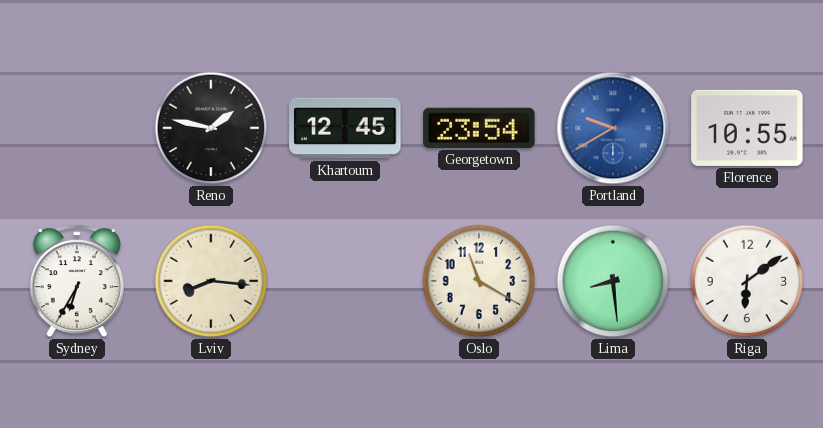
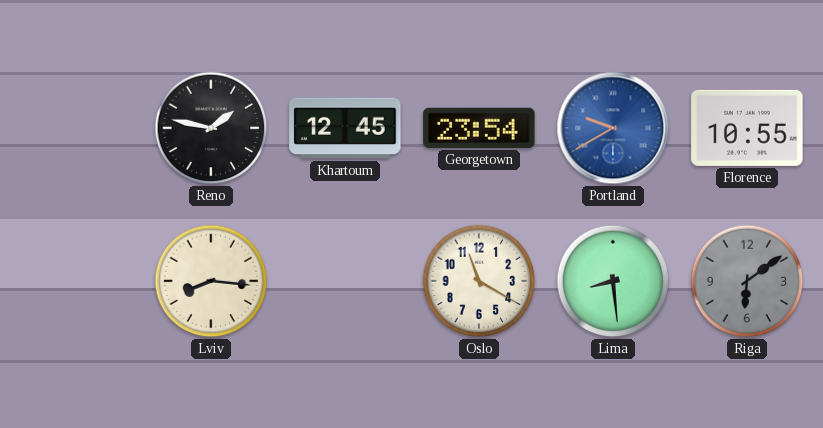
Sydney: 6:35 -> none (77, 282)
Riga dial: white -> grey (747, 281)
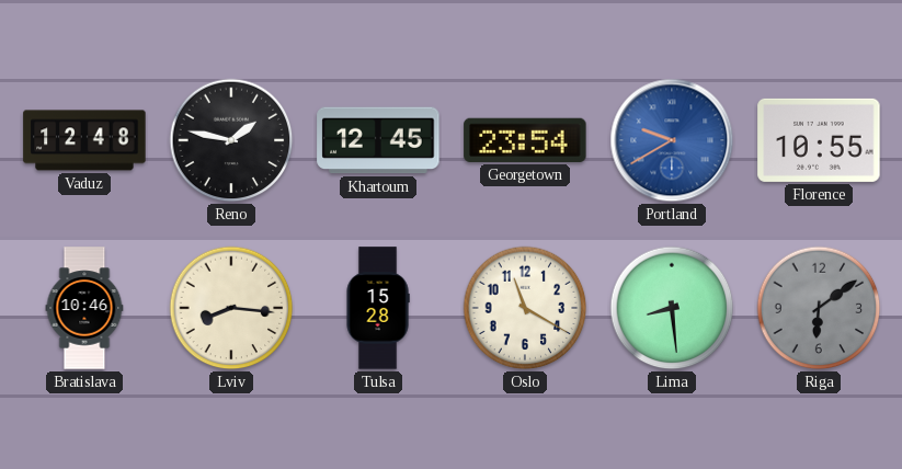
Vaduz: none -> 12:48 (84, 140)
Bratislava: none -> 10:46 (84, 308)
Tulsa: none -> 15:28 (378, 308)
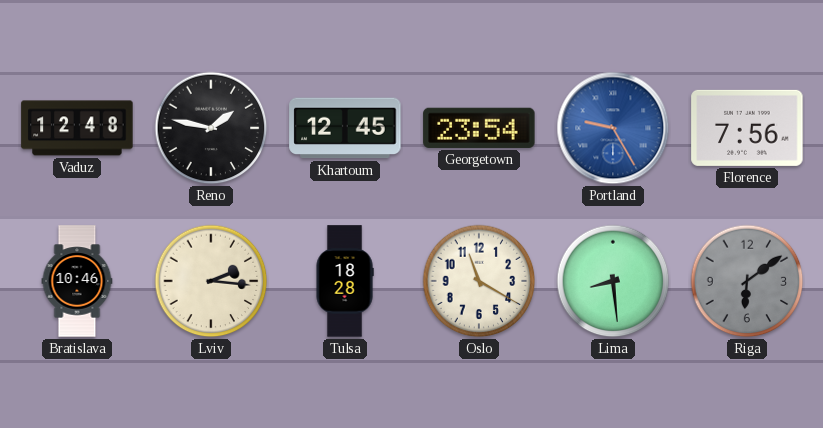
Portland: 9:40 -> 9:25 (613, 128)
Florence: 10:55 -> 7:56 (747, 128)
Lviv: 8:16 -> 2:16 (211, 281)
Tulsa: 15:28 -> 18:28 (345, 281)
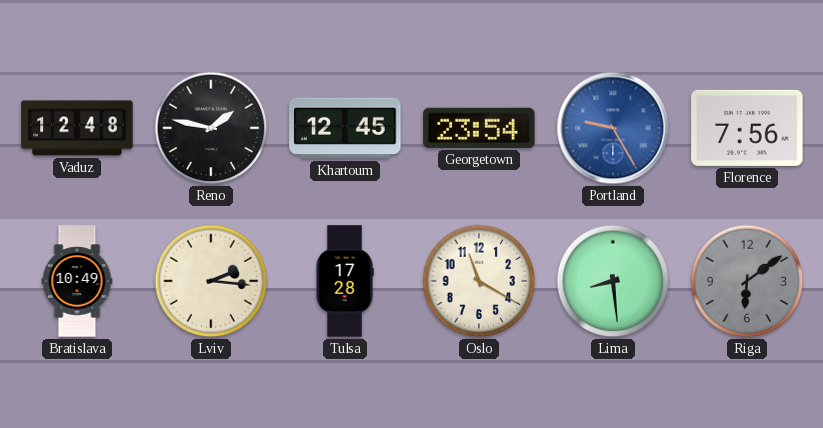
Bratislava: 10:46 -> 10:49 (77, 281)
Tulsa: 18:28 -> 17:28 (345, 281)
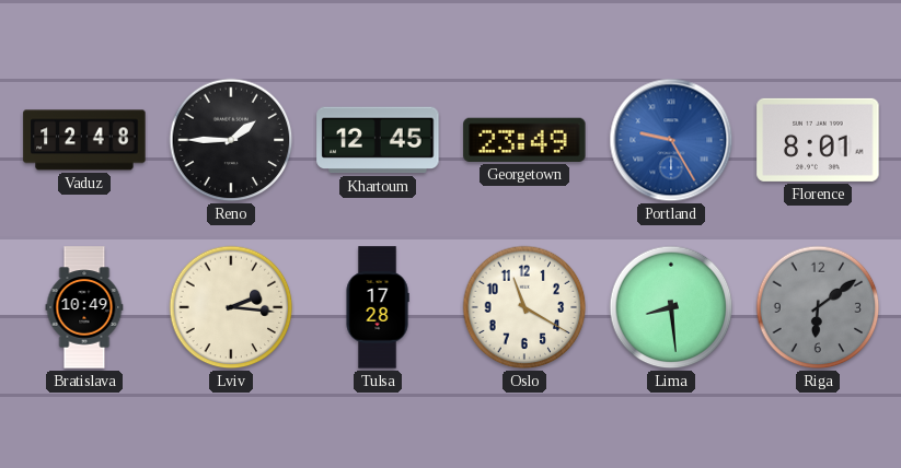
Reno: 1:47 -> 1:45 (231, 140)
Georgetown: 23:54 -> 23:49 (524, 140)
Florence: 7:56 -> 8:01 (818, 140)
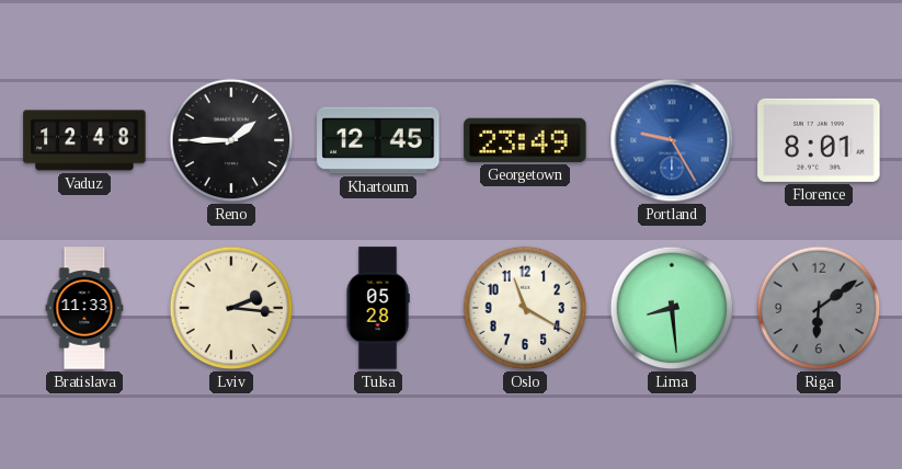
Bratislava: 10:49 -> 11:33 (84, 308)
Tulsa: 17:28 -> 05:28 (378, 308)
